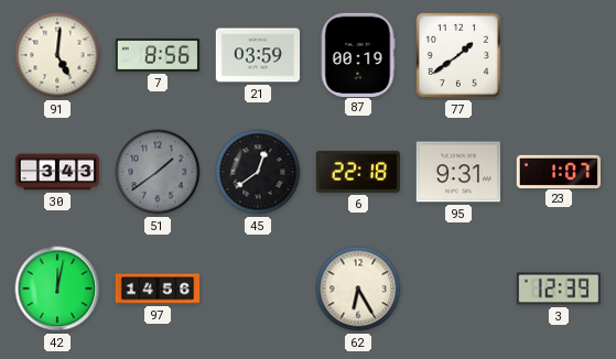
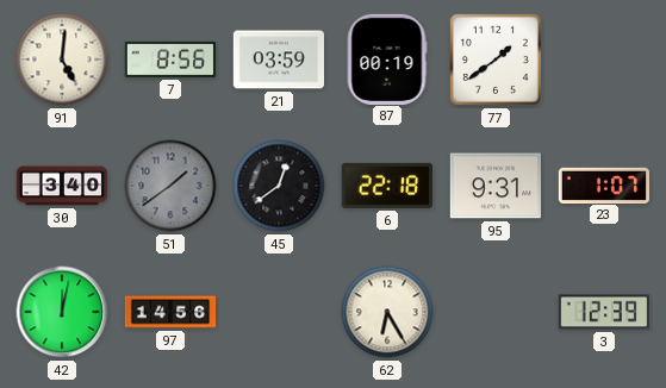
30: 3:43 -> 3:40 (62, 186)
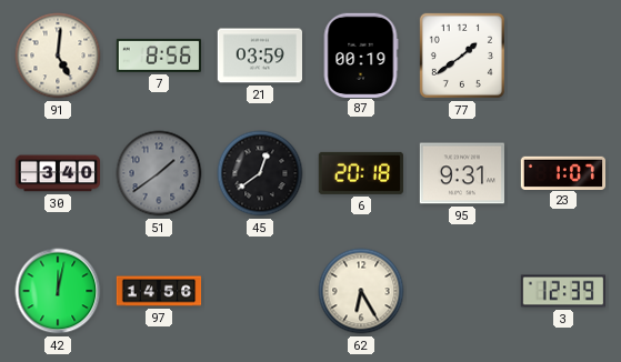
6: 22:18 -> 20:18 (361, 173)
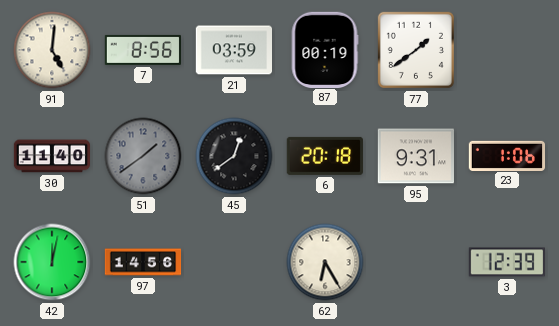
30: 3:40 -> 11:40 (52, 156)
23: 1:07 -> 1:06 (506, 155)
